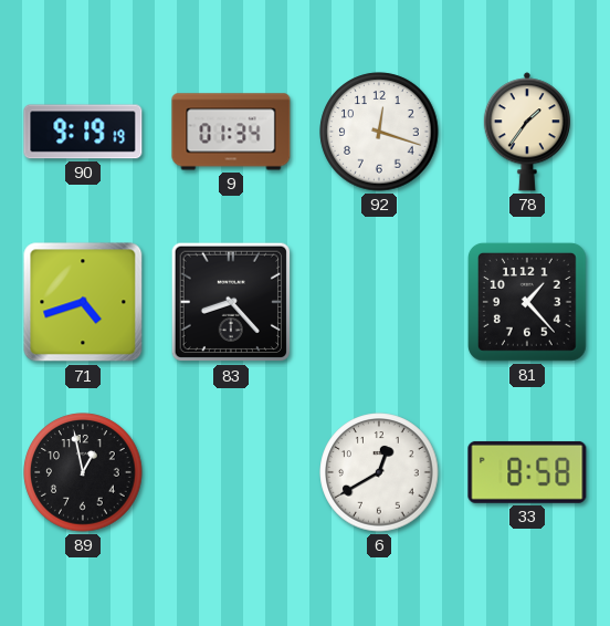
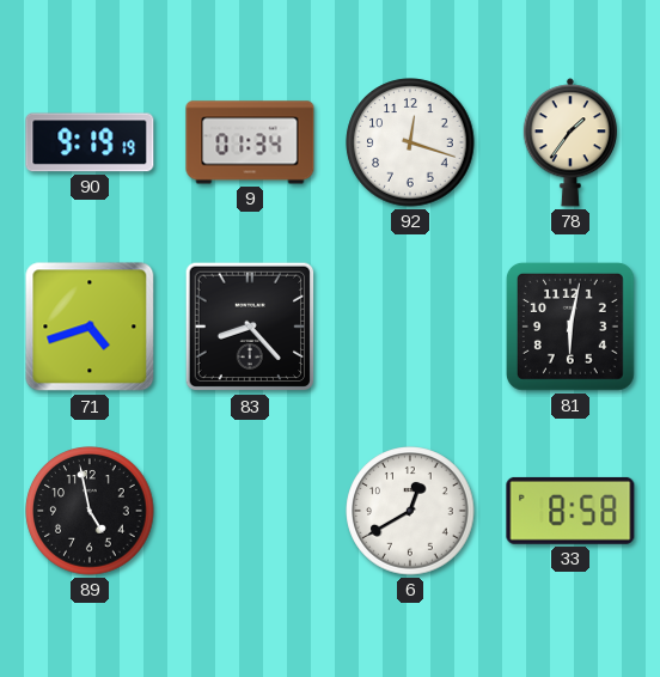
81: 1:23 -> 6:02 (570, 327)
89: 12:58 -> 4:58 (90, 511)
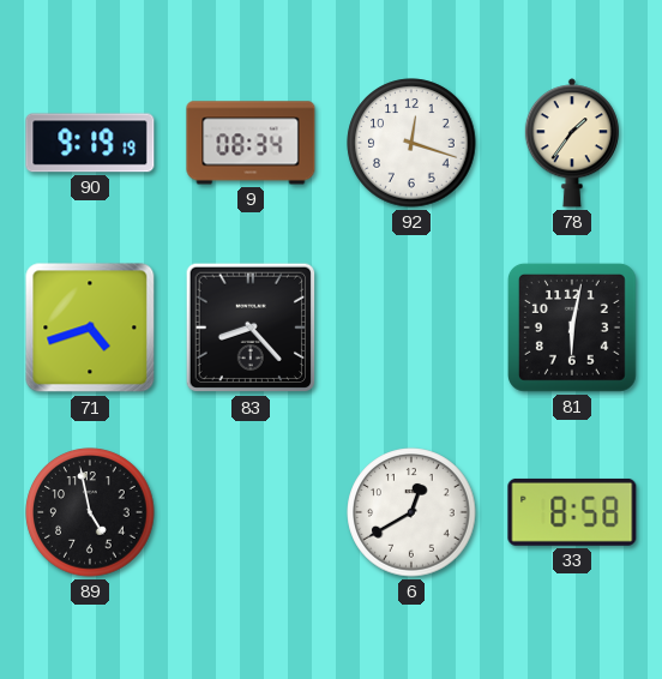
9: 01:34 -> 08:34 (251, 143)
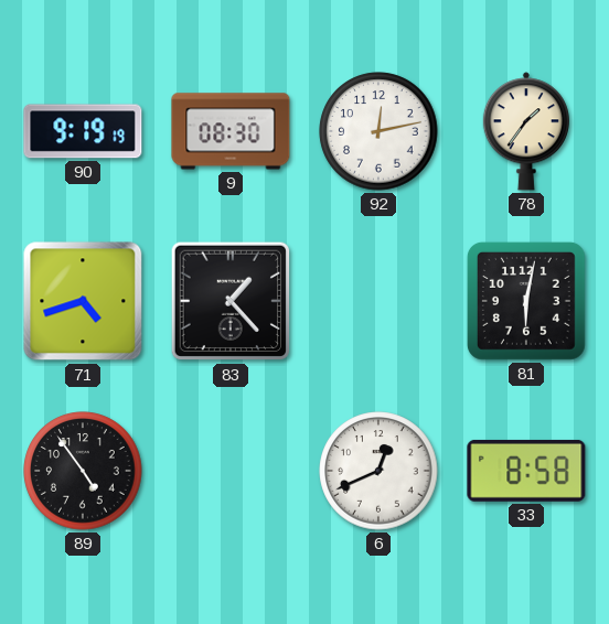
9: 08:34 -> 08:30 (231, 131)
92: 12:18 -> 12:13 (378, 131)
83: 8:23 -> 1:23 (231, 301)
89: 4:58 -> 4:54 (83, 471)
6: 12:40 -> 12:41 (378, 471)
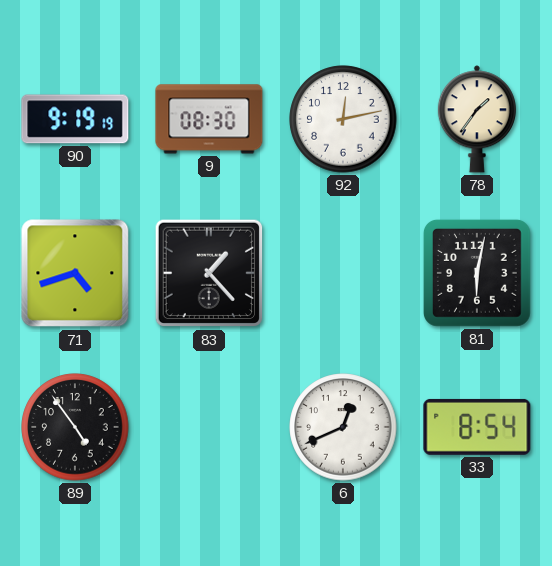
33: 8:58 -> 8:54 (477, 427)
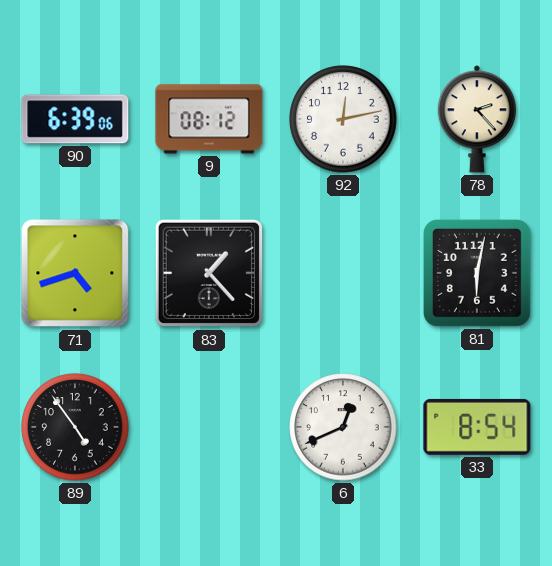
90: 9:19 -> 6:39 (75, 119)
9: 08:30 -> 08:12 (209, 119)
78: 1:36 -> 2:23 (477, 119)
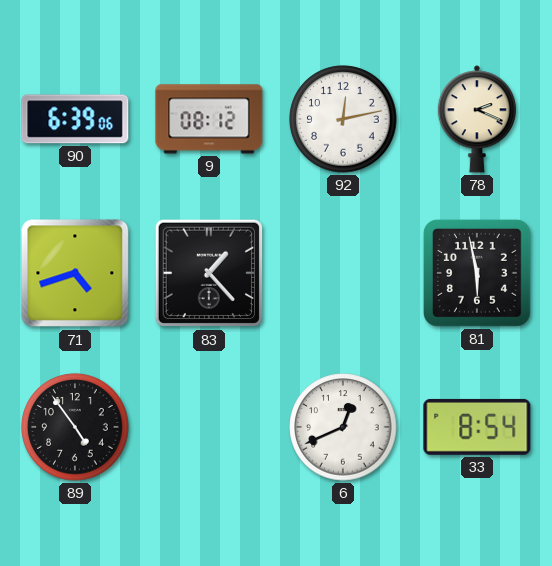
78: 2:23 -> 2:19 (477, 119)
81: 6:02 -> 5:58 (477, 273)
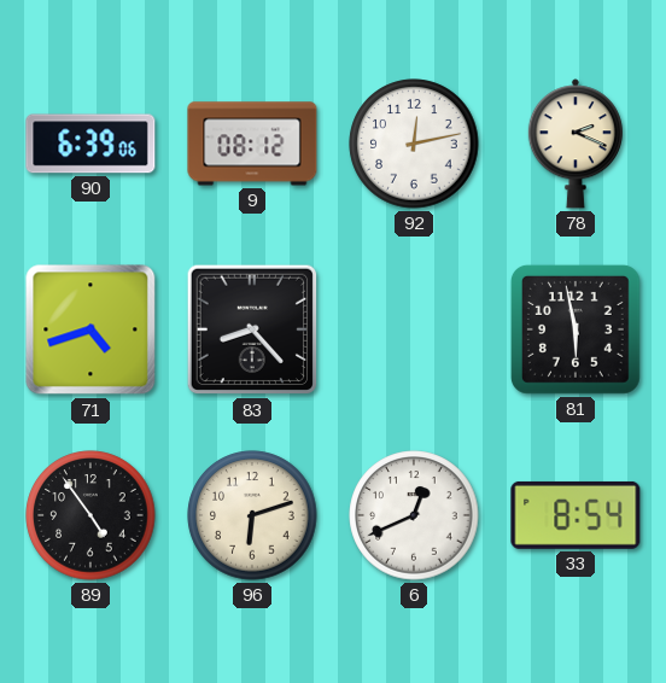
83: 1:23 -> 8:23 (252, 329)
96: none -> 6:12 (252, 515)
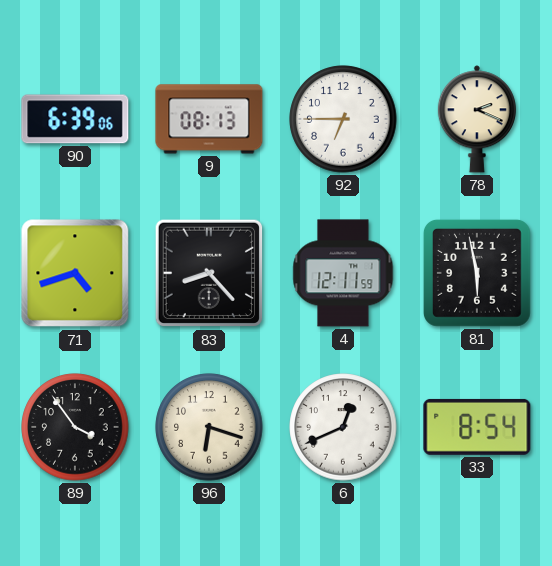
9: 08:12 -> 08:13 (209, 119)
92: 12:13 -> 6:45 (343, 119)
4: none -> 12:11 (343, 273)
89: 4:54 -> 3:54 (75, 427)
96: 6:12 -> 6:18 (209, 427)
